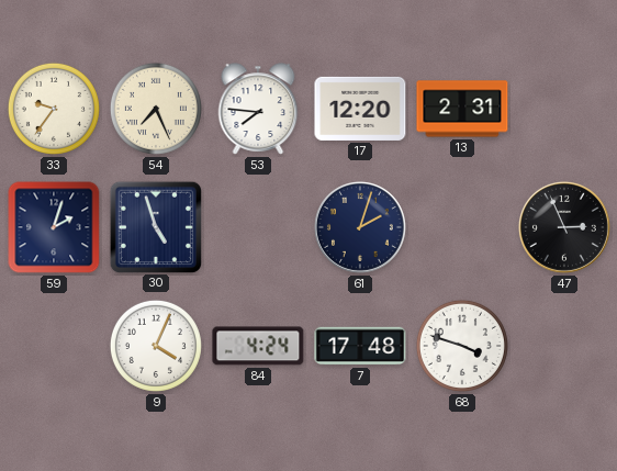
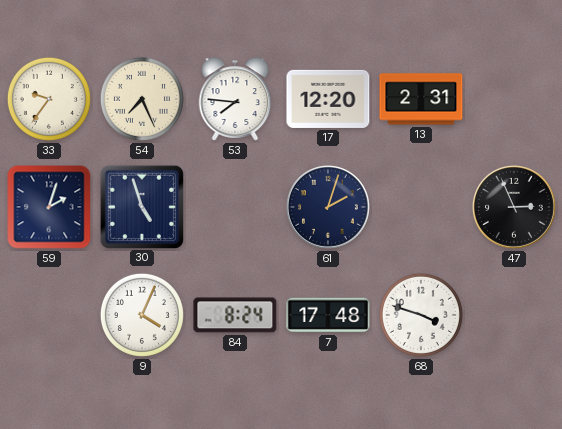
84: 4:24 -> 8:24 (235, 315)
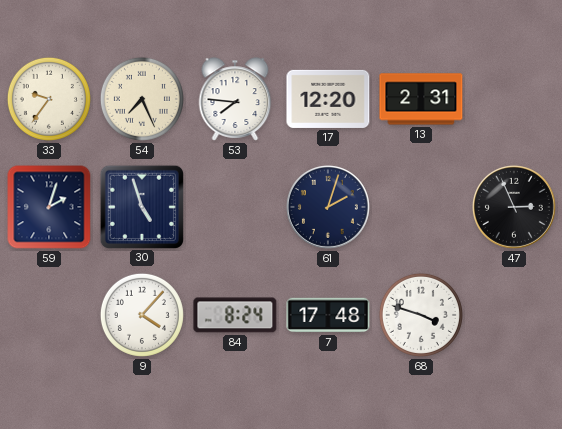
9: 4:04 -> 4:07 (142, 315)
